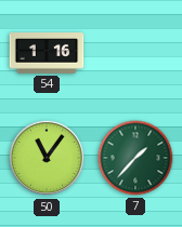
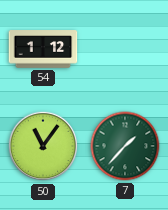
54: 1:16 -> 1:12 (43, 49)
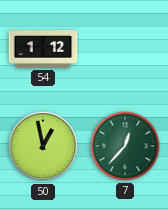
50: 11:06 -> 12:58 (43, 146)
7: 1:37 -> 12:37 (125, 146)
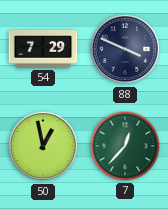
54: 1:12 -> 7:29 (43, 49)
88: none -> 3:49 (125, 49)
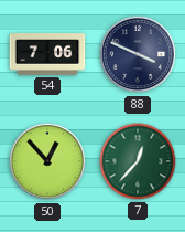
54: 7:29 -> 7:06 (47, 54)
50: 12:58 -> 12:53 (47, 161)
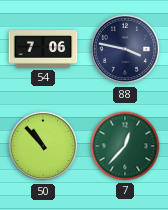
88: 3:49 -> 3:47 (125, 49)
50: 12:53 -> 10:53 (43, 146)
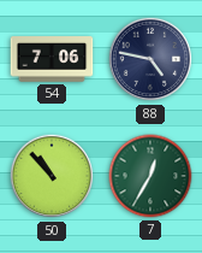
88: 3:47 -> 4:47 (150, 59)
7: 12:37 -> 12:35 (150, 176)
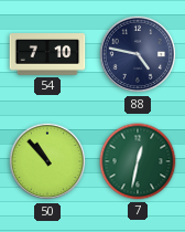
54: 7:06 -> 7:10 (47, 54)
7: 12:35 -> 12:32 (138, 161)
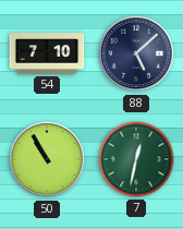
88: 4:47 -> 5:08 (136, 53)
50: 10:53 -> 10:55 (47, 159)
